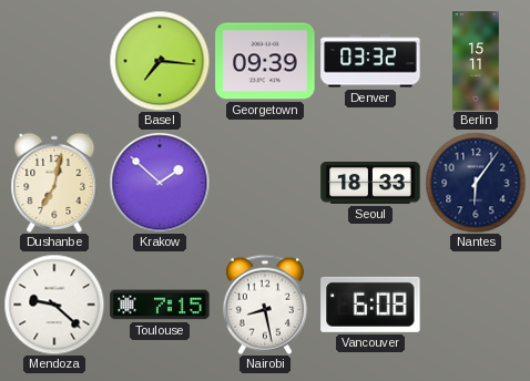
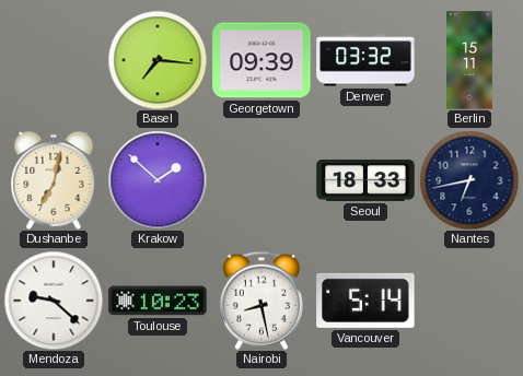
Nantes: 6:06 -> 6:43 (469, 180)
Toulouse: 7:15 -> 10:23 (158, 301)
Vancouver: 6:08 -> 5:14 (365, 301)
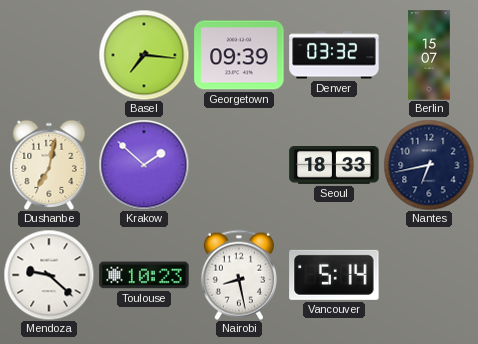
Berlin: 15:11 -> 15:07 (430, 55)
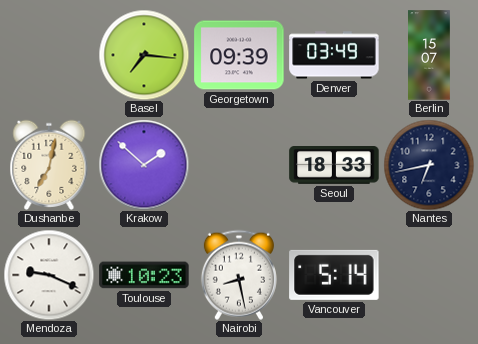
Denver: 03:32 -> 03:49 (334, 55)
Mendoza: 9:22 -> 9:19 (49, 275)
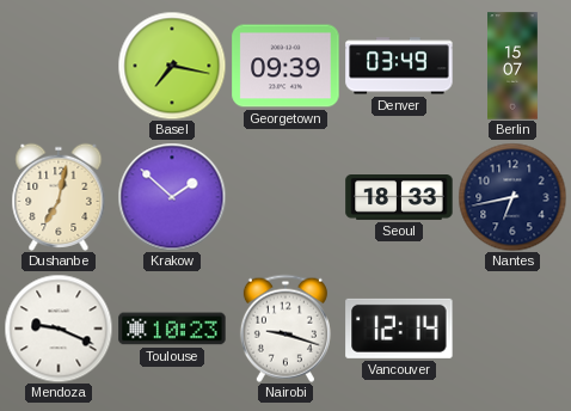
Basel: 7:16 -> 7:17 (172, 66)
Nairobi: 8:28 -> 9:18 (285, 329)
Vancouver: 5:14 -> 12:14 (399, 329)
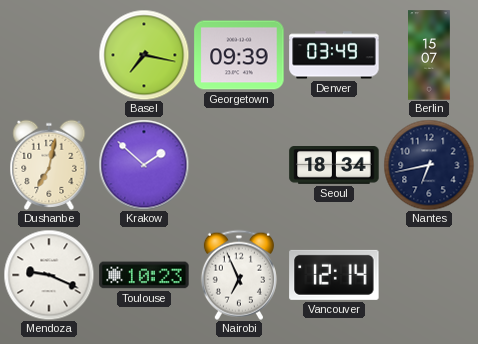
Seoul: 18:33 -> 18:34 (334, 166)
Nairobi: 9:18 -> 6:56 (239, 275)
